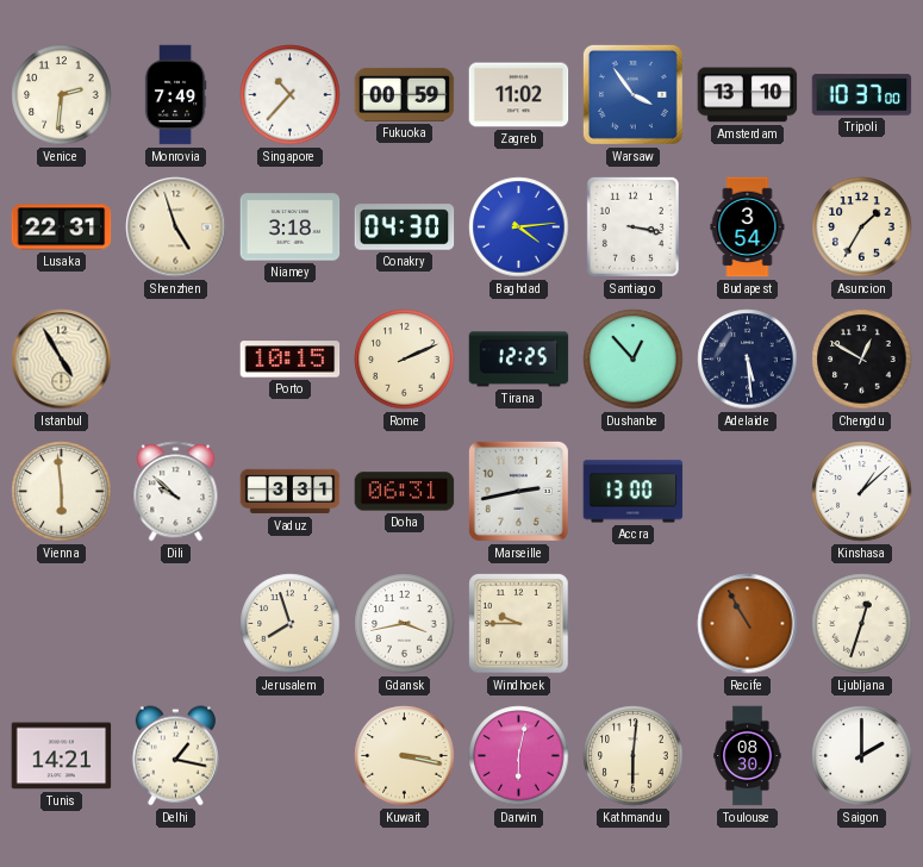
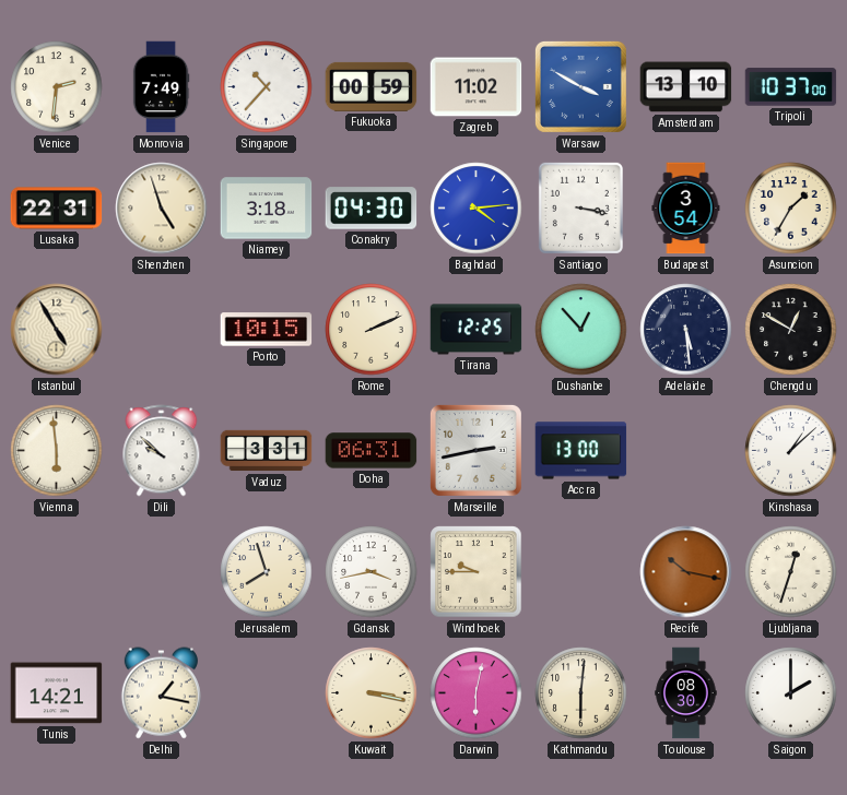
Warsaw: 3:54 -> 3:50 (580, 86)
Recife: 10:55 -> 10:17 (686, 572)
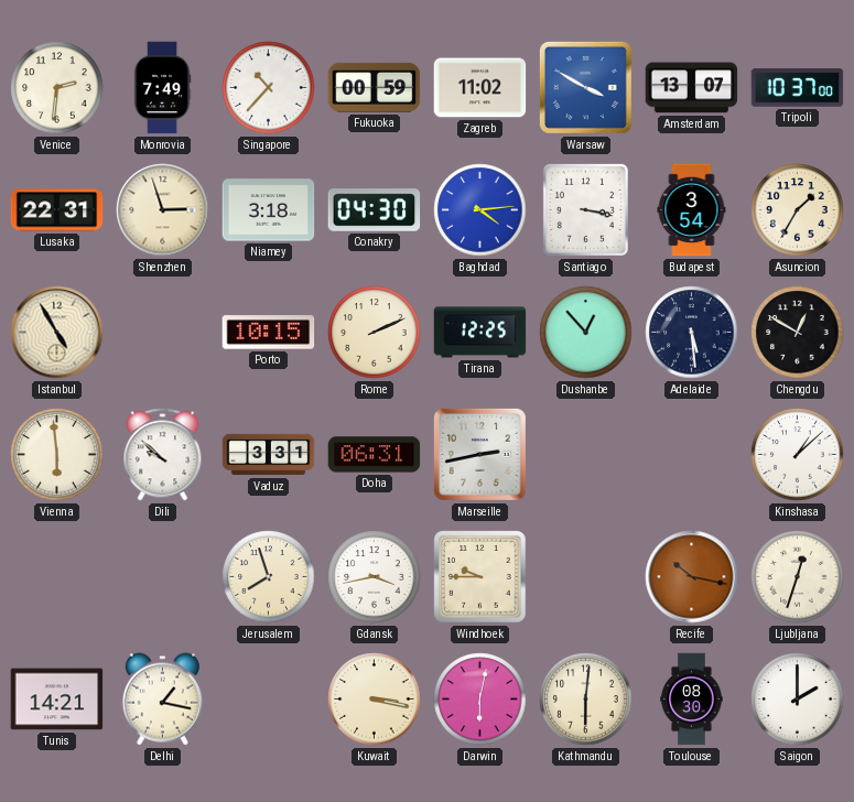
Amsterdam: 13:10 -> 13:07 (692, 88)
Shenzhen: 4:57 -> 2:57 (163, 210)
Accra: 13:00 -> none (581, 451)
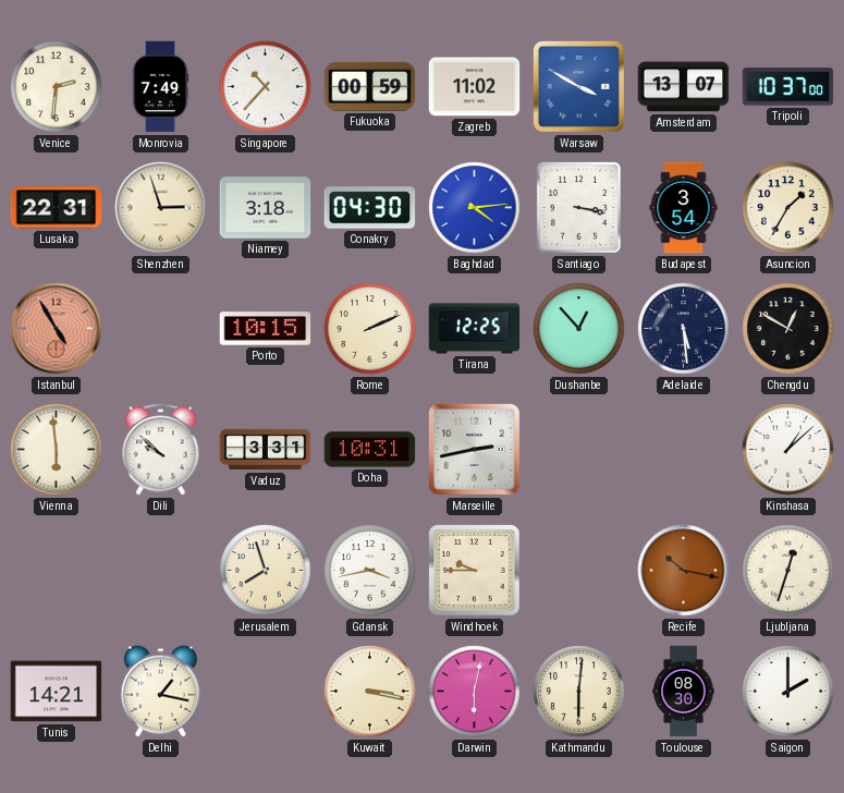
Istanbul dial: cream -> salmon (57, 329)
Doha: 06:31 -> 10:31 (370, 450)
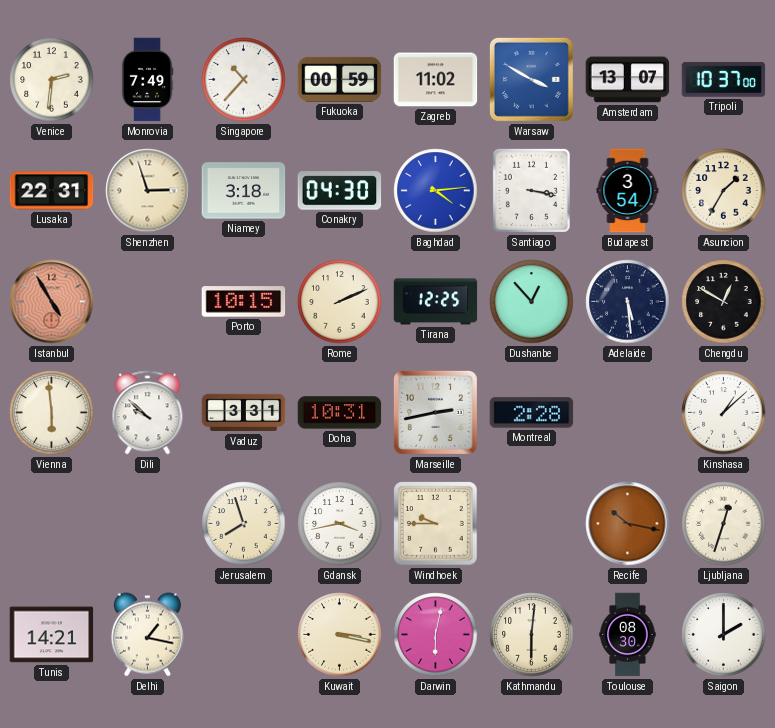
Montreal: none -> 2:28 (532, 413)
